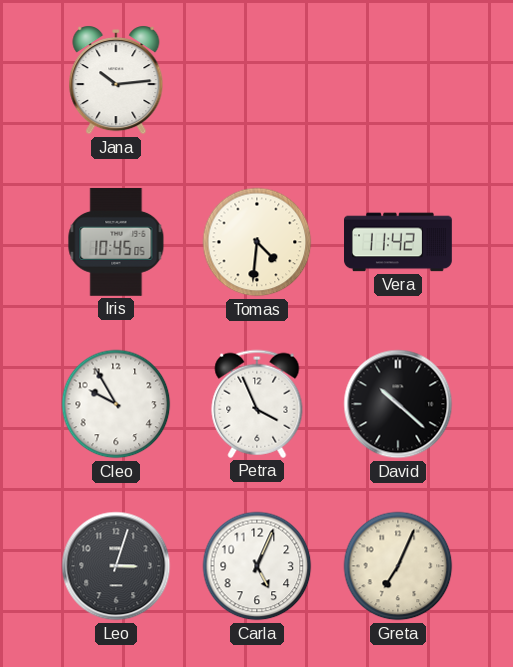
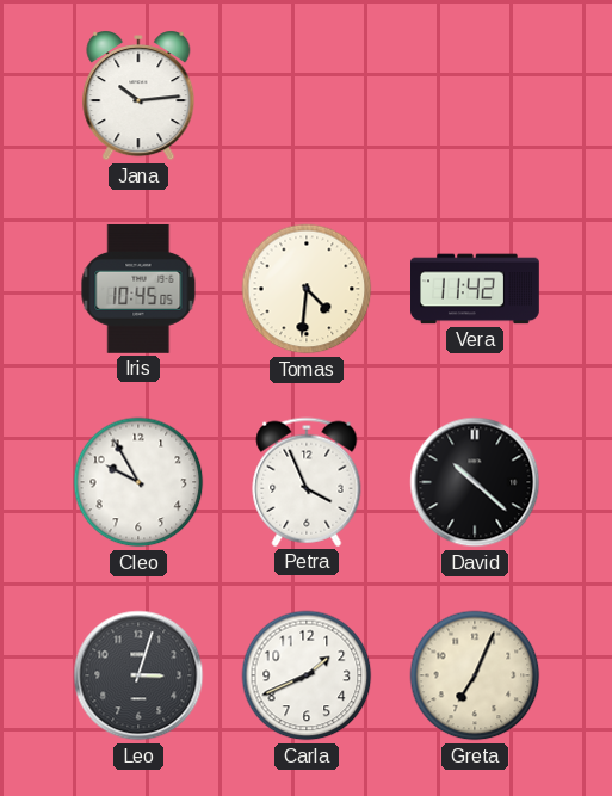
Carla: 5:04 -> 1:41 (307, 675)
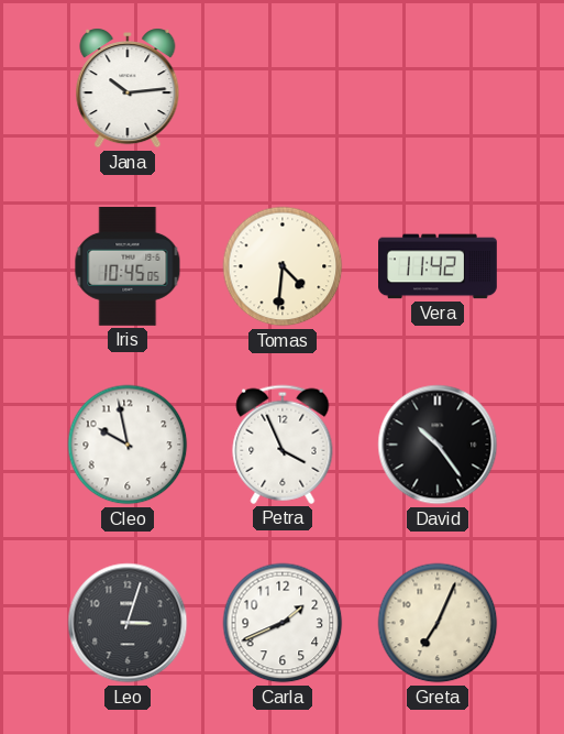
Cleo: 9:55 -> 9:58 (128, 445)
David: 10:22 -> 10:24 (438, 445)
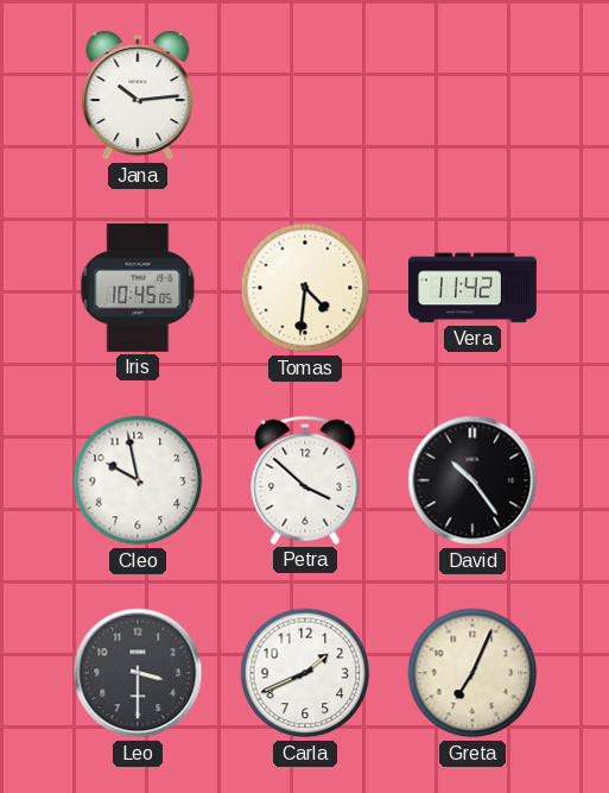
Petra: 3:56 -> 3:52 (305, 480)
Leo: 3:03 -> 3:30 (138, 673)
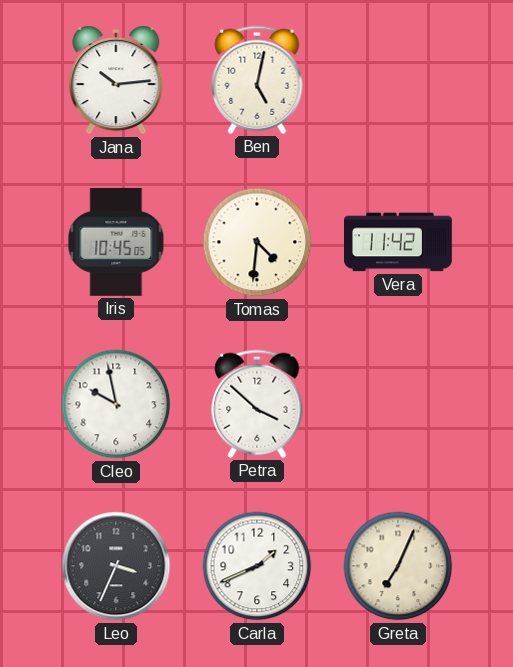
Ben: none -> 5:02 (257, 80)
David: 10:24 -> none (472, 480)
Leo: 3:30 -> 3:34 (116, 566)
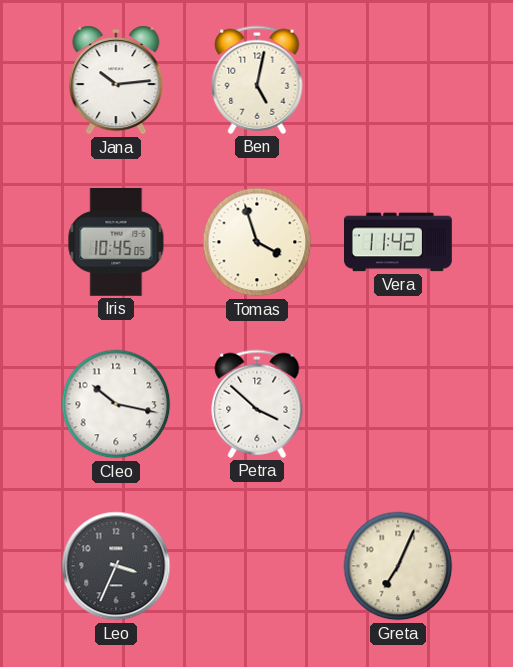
Tomas: 4:31 -> 3:57 (257, 242)
Cleo: 9:58 -> 10:17 (116, 404)
Carla: 1:41 -> none (257, 566)
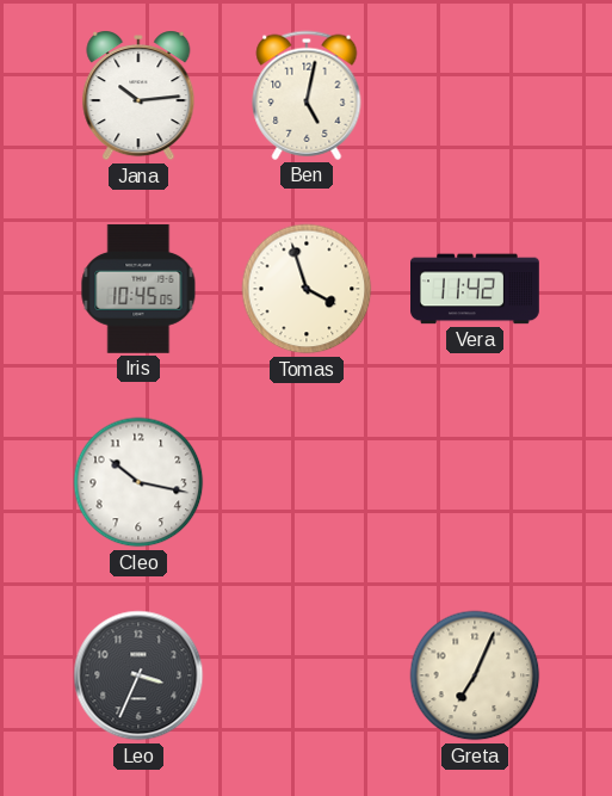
Petra: 3:52 -> none (257, 404)
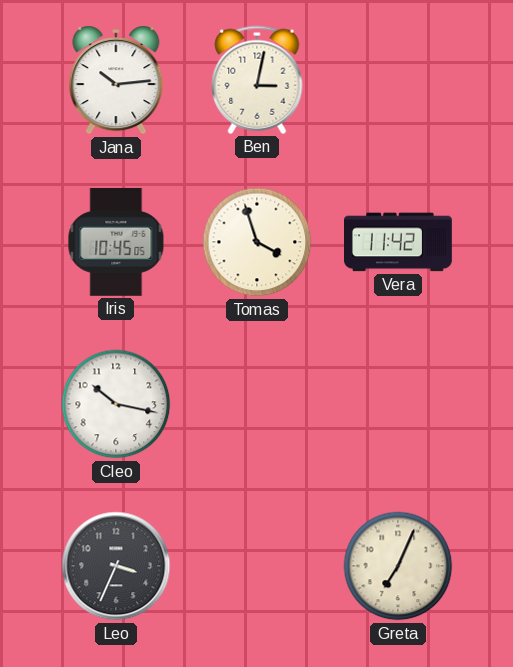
Ben: 5:02 -> 3:02 (257, 80)
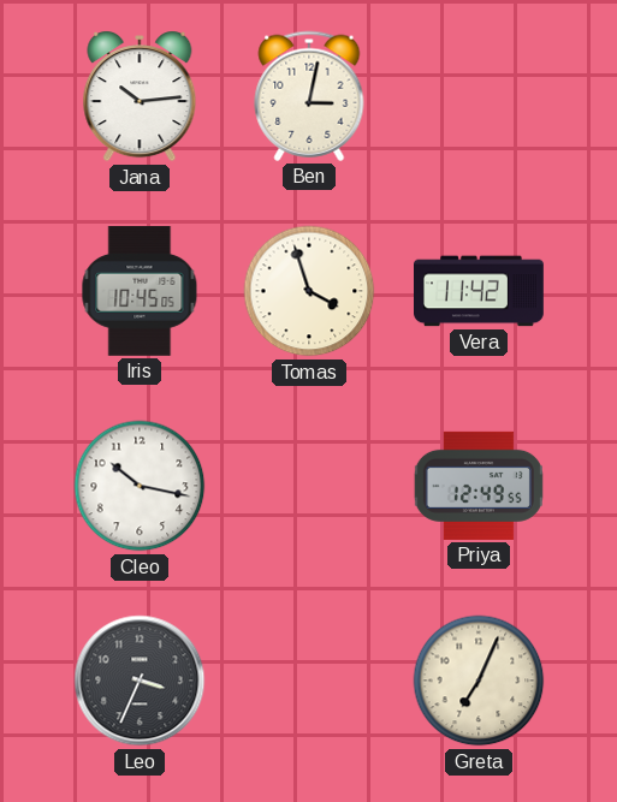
Priya: none -> 12:49 (479, 486)
